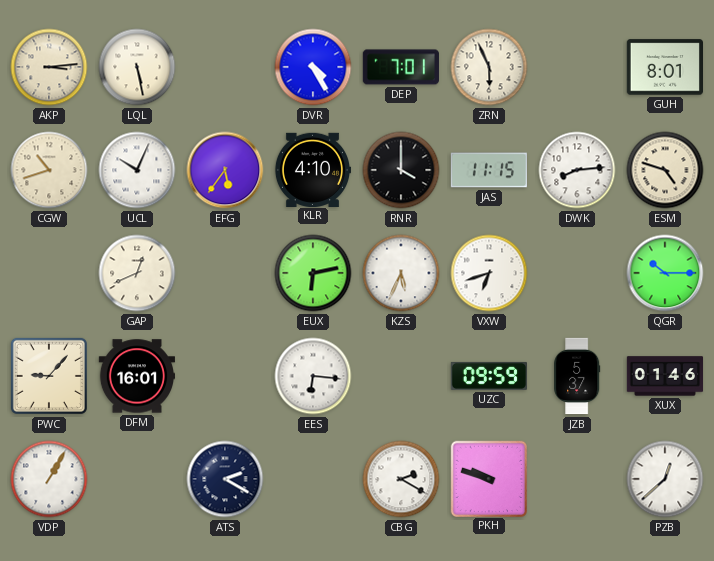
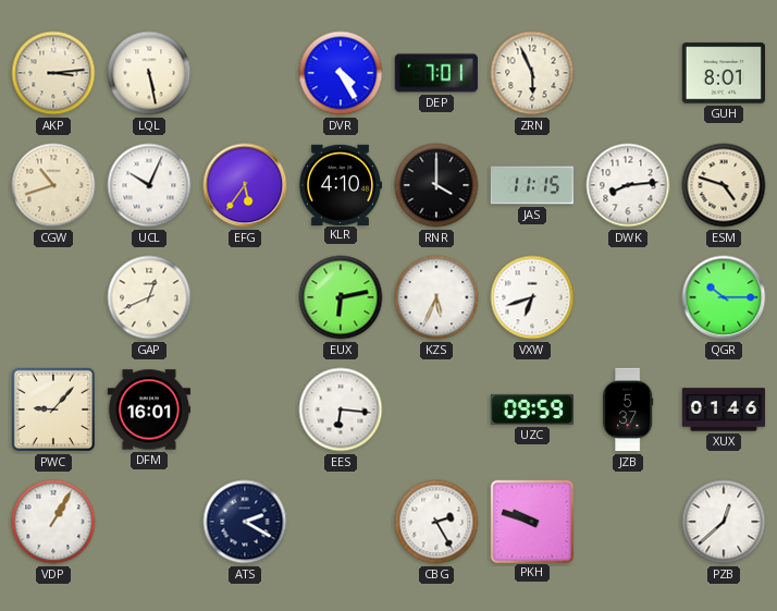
CBG: 2:20 -> 2:25 (436, 522)
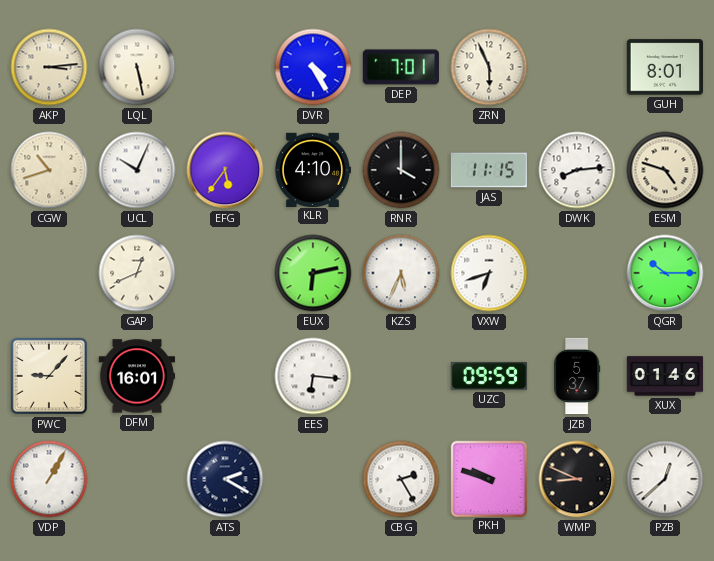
WMP: none -> 8:49 (577, 479)
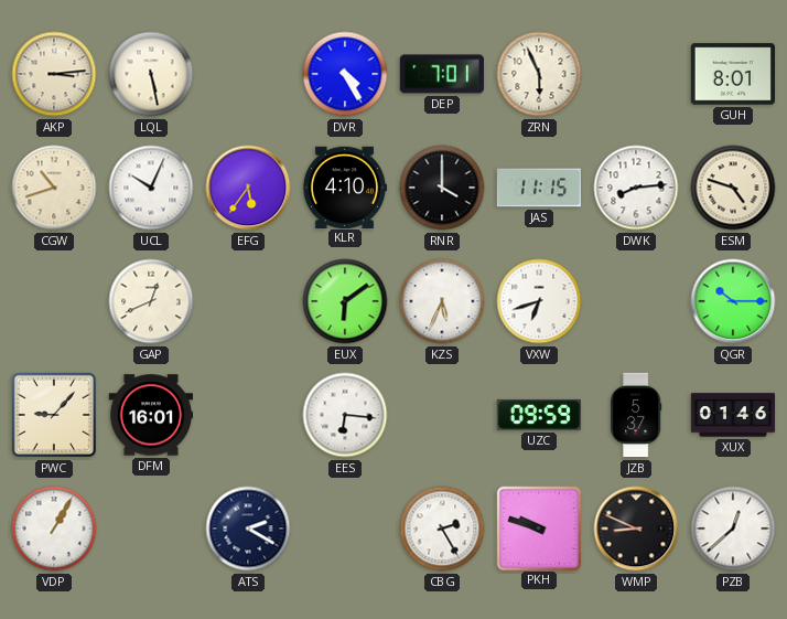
EUX: 6:13 -> 6:09 (345, 301)
